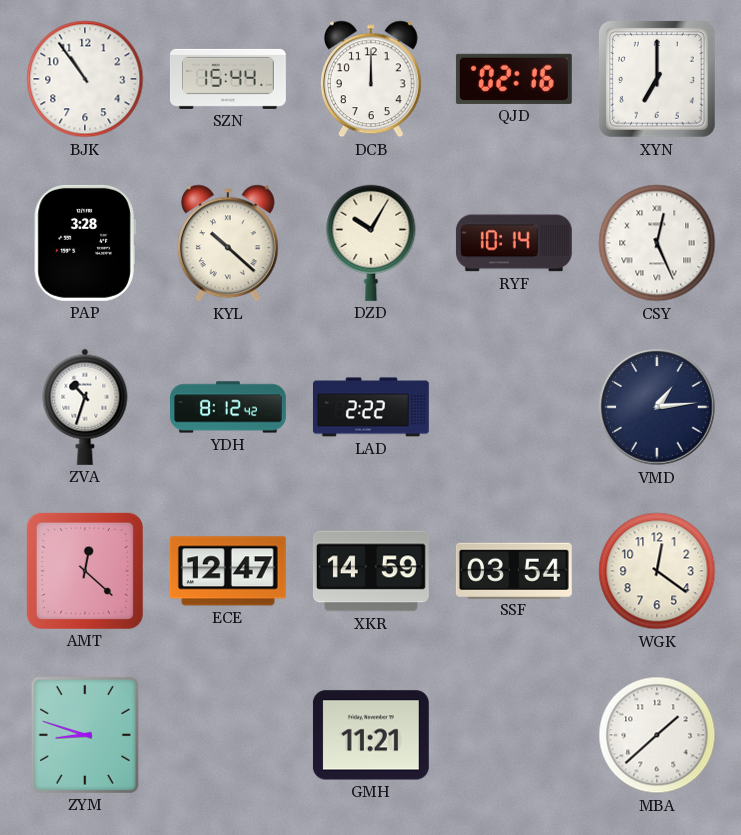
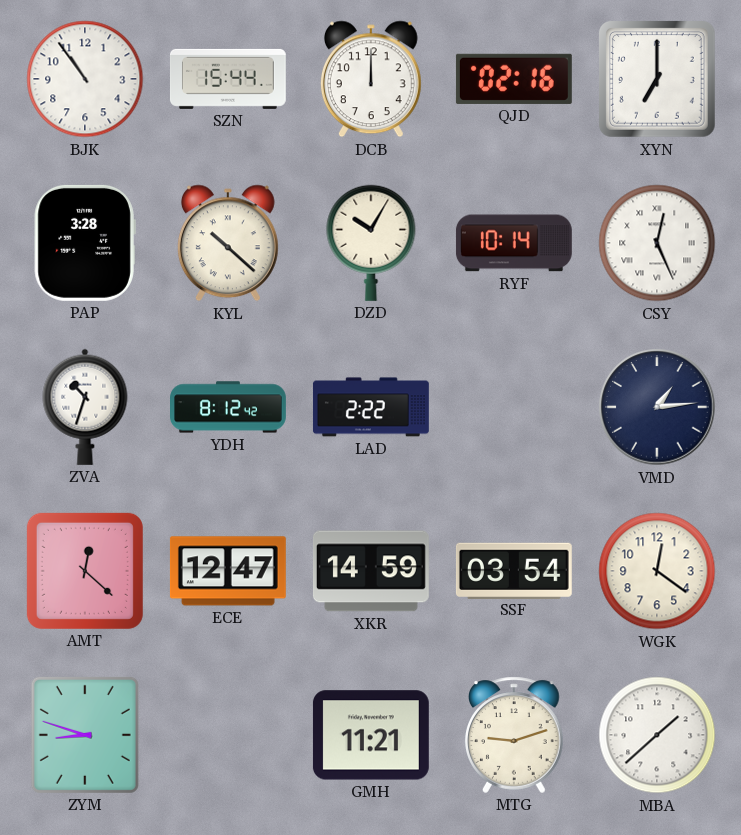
MTG: none -> 9:12 (515, 735)
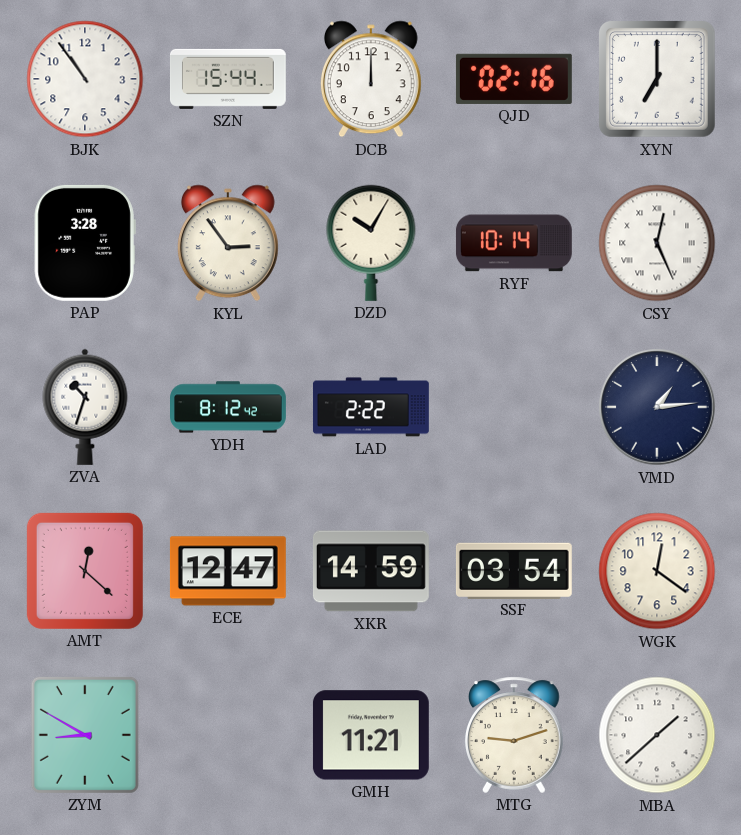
KYL: 10:22 -> 2:54 (228, 243)
ZYM: 8:48 -> 8:50 (85, 735)
